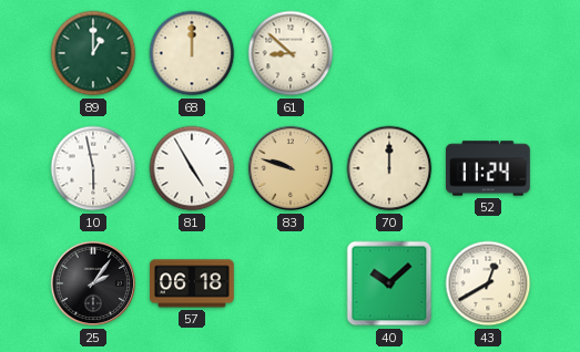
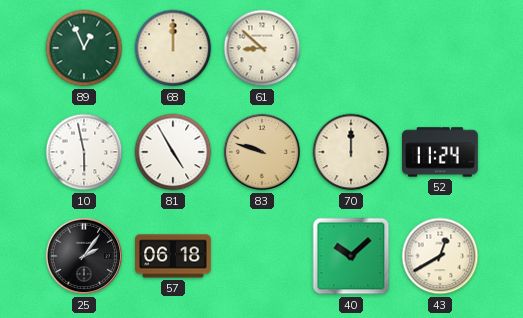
89: 1:00 -> 12:56 (84, 48)
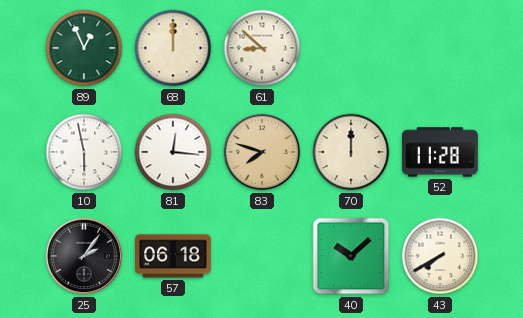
81: 4:55 -> 12:16 (173, 152)
83: 9:48 -> 7:48 (262, 152)
52: 11:24 -> 11:28 (441, 152)
43: 12:40 -> 7:40 (440, 256)
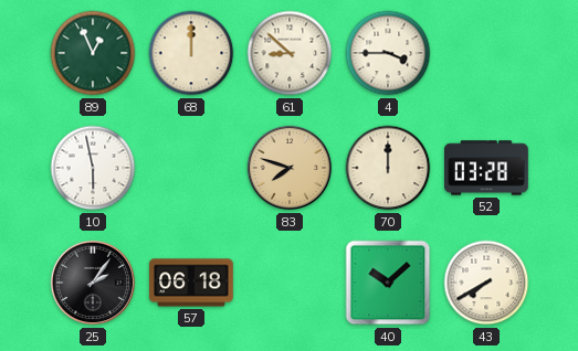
4: none -> 3:45 (388, 53)
81: 12:16 -> none (173, 152)
52: 11:28 -> 03:28 (487, 168)
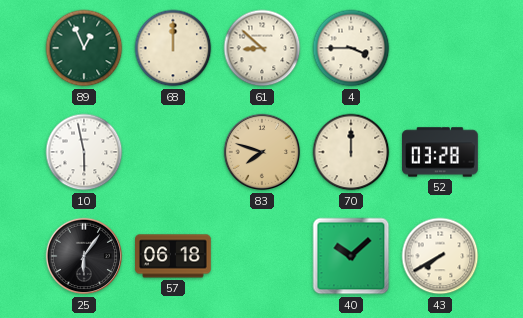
25: 2:06 -> 6:06 (84, 256)
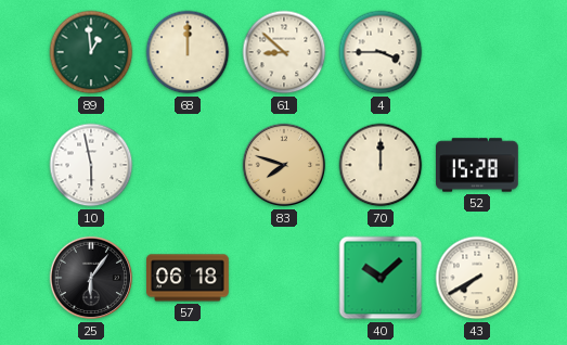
89: 12:56 -> 12:59 (91, 52)
52: 03:28 -> 15:28 (478, 165)
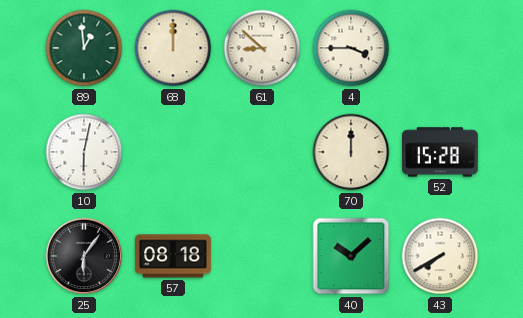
10: 5:58 -> 6:02 (84, 152)
83: 7:48 -> none (284, 165)
57: 06:18 -> 08:18 (174, 256)
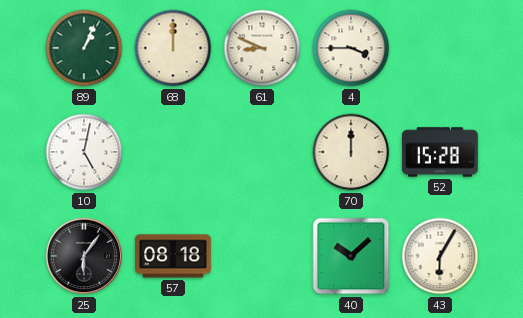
89: 12:59 -> 1:04 (84, 48)
61: 8:52 -> 8:49 (262, 48)
10: 6:02 -> 5:02 (84, 152)
43: 7:40 -> 6:05 (440, 256)
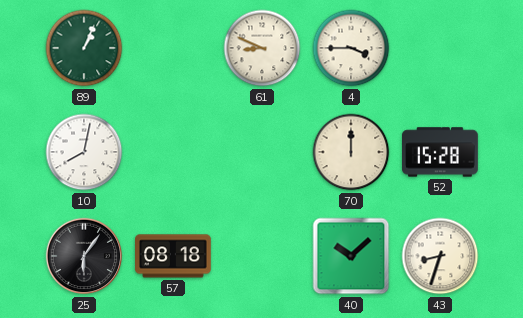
68: 12:00 -> none (173, 48)
10: 5:02 -> 8:02 (84, 152)
43: 6:05 -> 8:33 (440, 256)
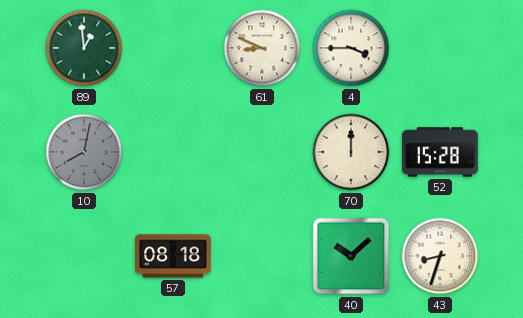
89: 1:04 -> 12:59 (84, 48)
10 dial: white -> grey (84, 152)
25: 6:06 -> none (84, 256)
